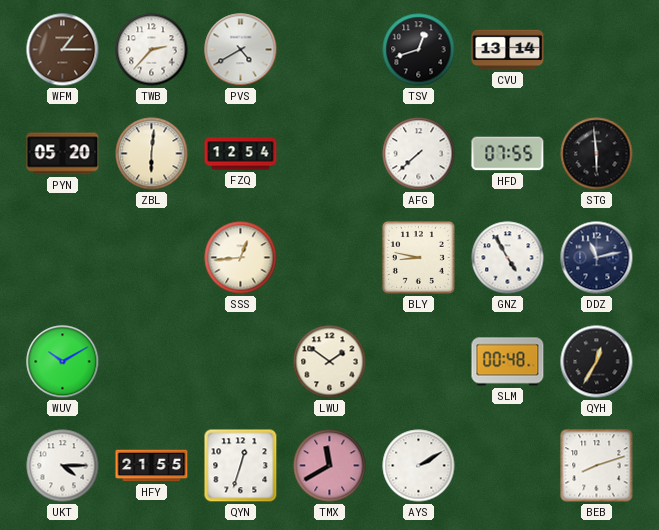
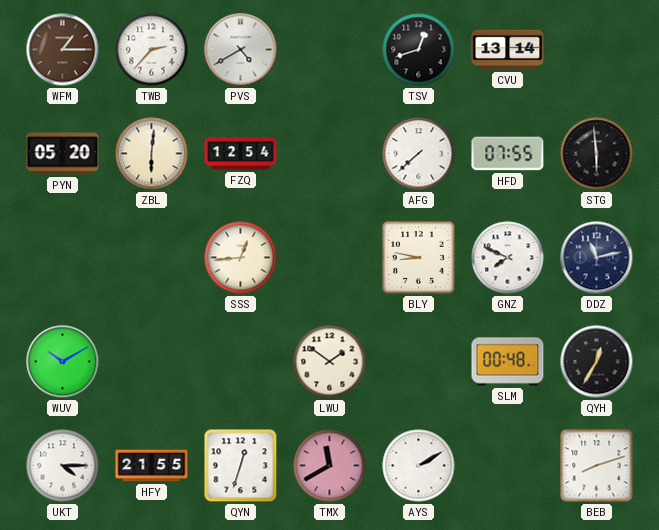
GNZ: 4:55 -> 7:49 (508, 258)
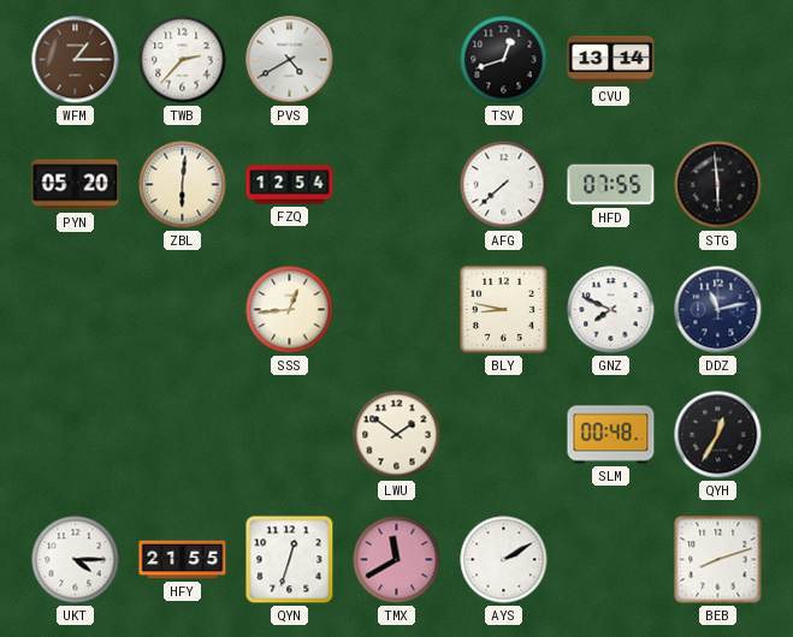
WUV: 10:10 -> none (63, 362)
